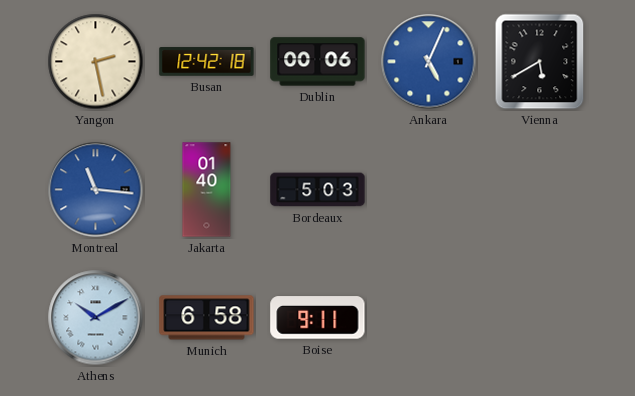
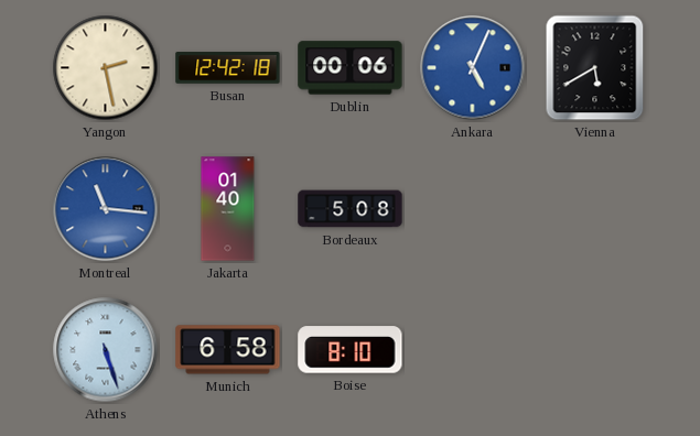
Bordeaux: 5:03 -> 5:08 (351, 209)
Athens: 10:10 -> 5:27 (106, 350)
Boise: 9:11 -> 8:10 (351, 350)
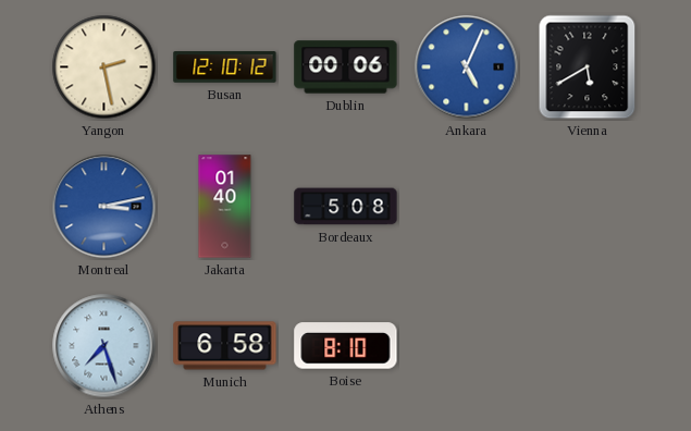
Busan: 12:42 -> 12:10 (225, 67)
Montreal: 11:16 -> 3:13 (104, 207)
Athens: 5:27 -> 7:27 (104, 346)
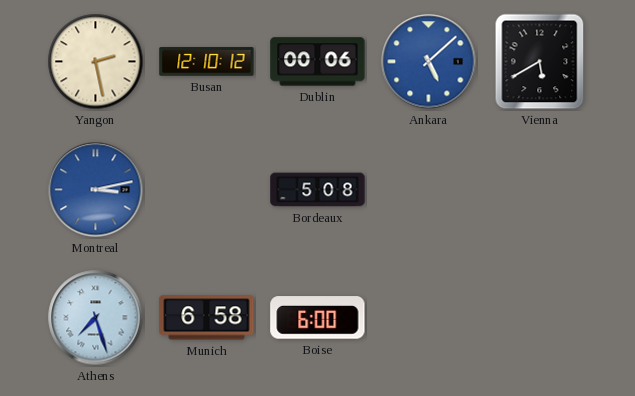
Ankara: 5:04 -> 5:08 (429, 62)
Jakarta: 01:40 -> none (225, 207)
Boise: 8:10 -> 6:00 (318, 318)
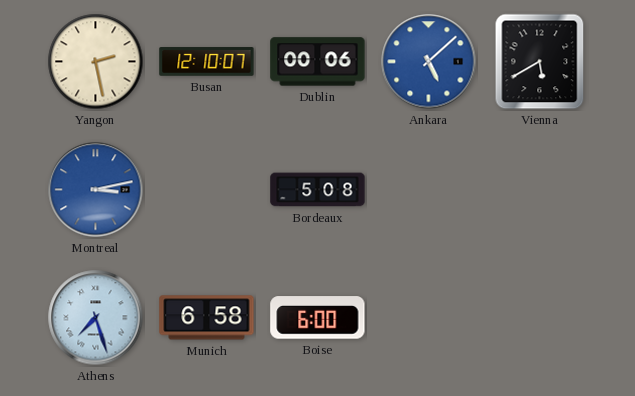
Busan: 12:10:12 -> 12:10:07 (207, 62)
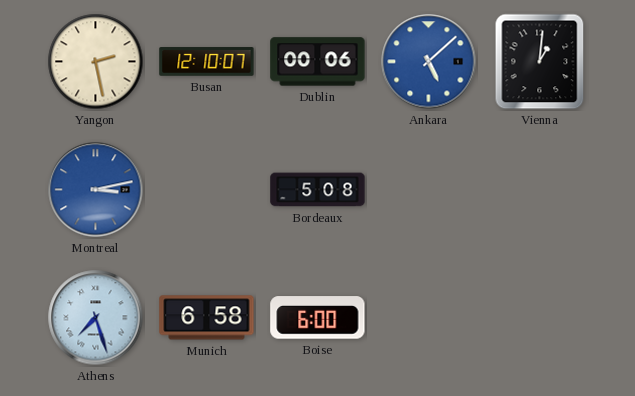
Vienna: 5:40 -> 1:01 (540, 62)
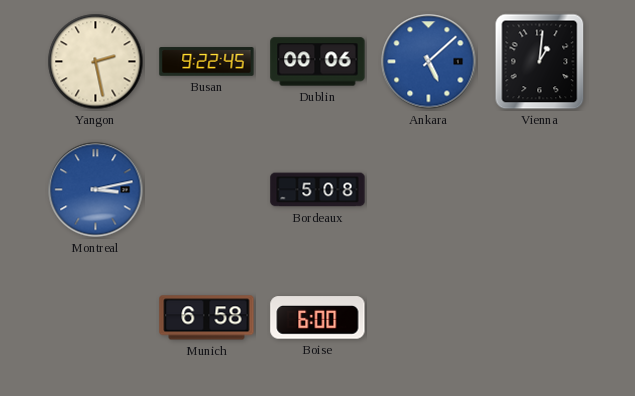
Busan: 12:10 -> 9:22 (207, 62)
Athens: 7:27 -> none (96, 318)
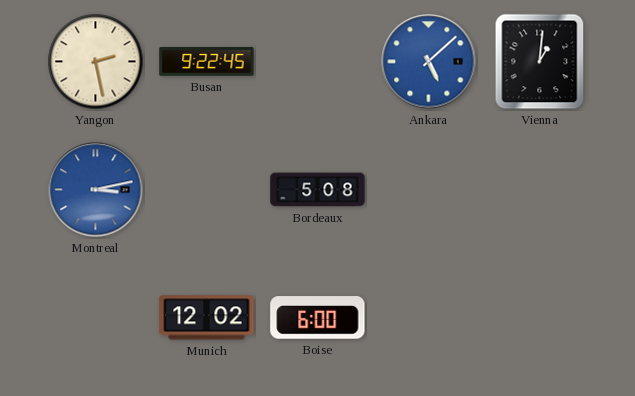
Dublin: 00:06 -> none (318, 62)
Munich: 6:58 -> 12:02 (207, 318)
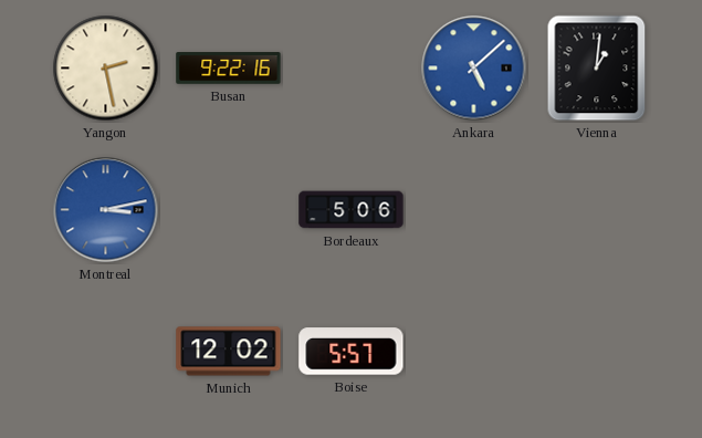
Busan: 9:22:45 -> 9:22:16 (229, 69)
Bordeaux: 5:08 -> 5:06 (352, 210)
Boise: 6:00 -> 5:57 (352, 352)
